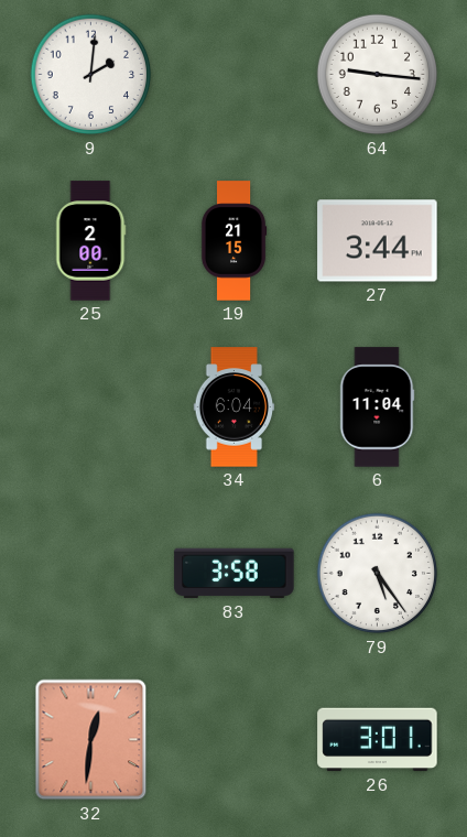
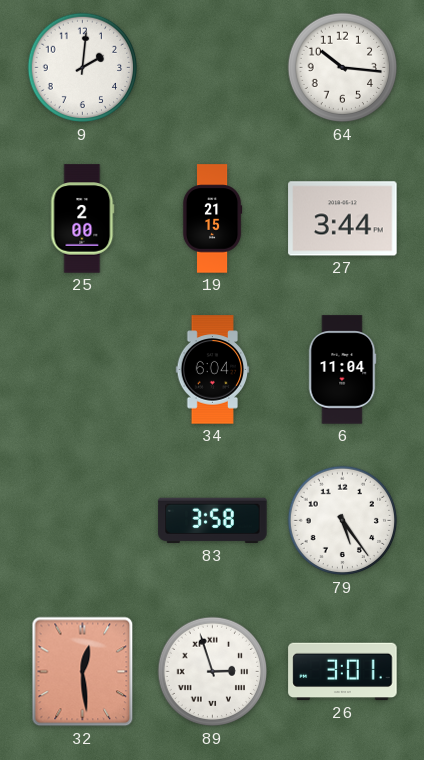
64: 9:16 -> 10:16 (343, 68)
32: 12:31 -> 12:29 (83, 672)
89: none -> 2:57 (213, 672)
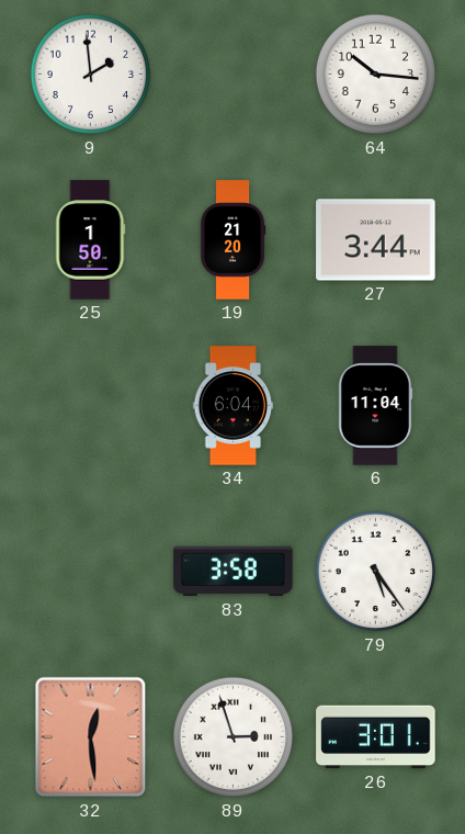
9: 2:01 -> 1:59 (91, 75)
25: 2:00 -> 1:50 (91, 240)
19: 21:15 -> 21:20 (232, 240)
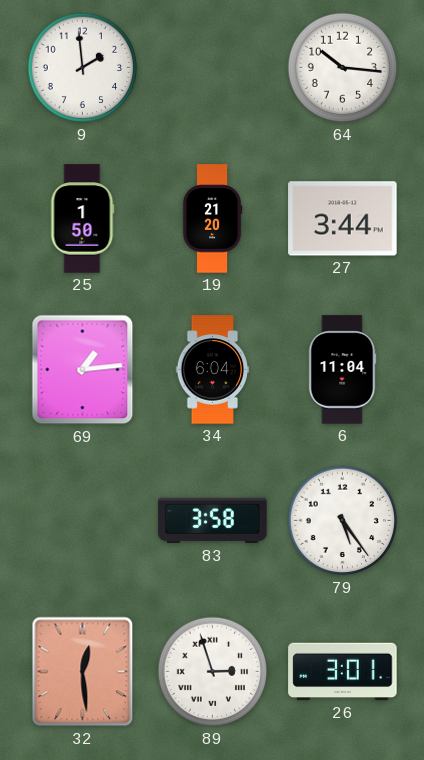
69: none -> 1:14 (83, 370)
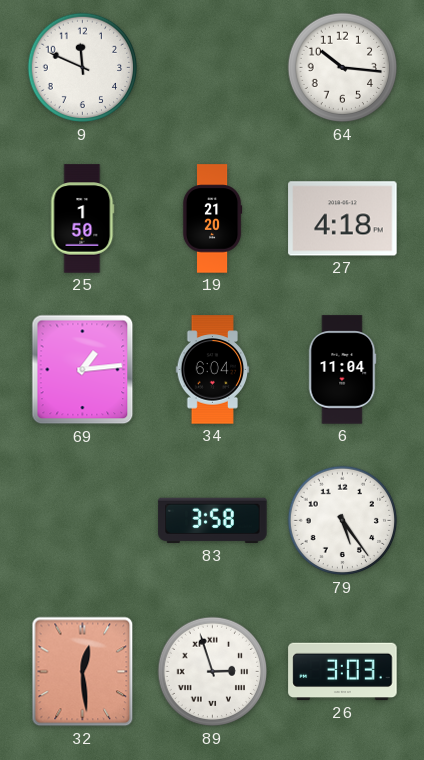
9: 1:59 -> 11:49 (83, 68)
27: 3:44 -> 4:18 (343, 219)
26: 3:01 -> 3:03 (343, 672)
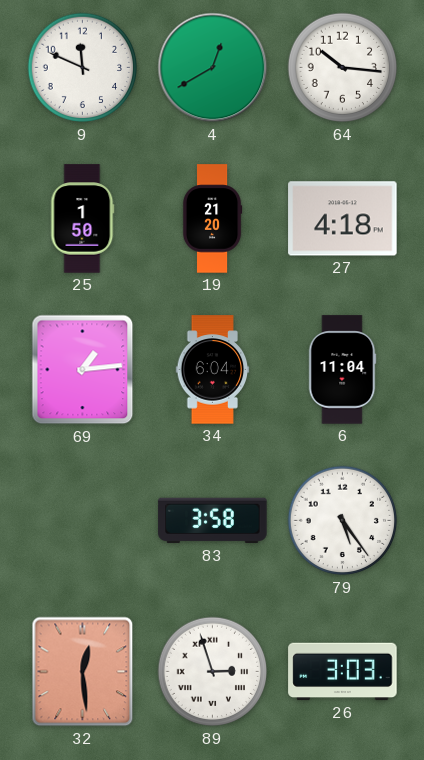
4: none -> 12:40 (213, 68)
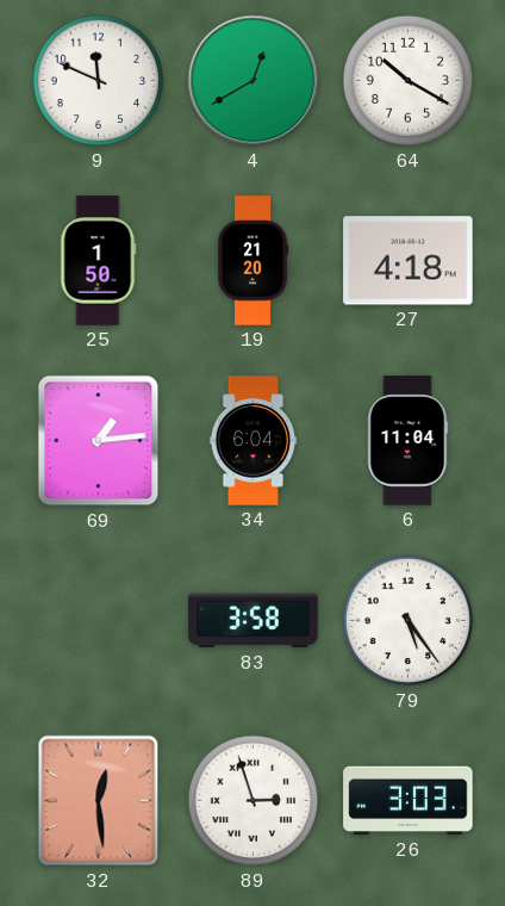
64: 10:16 -> 10:20 (409, 81)
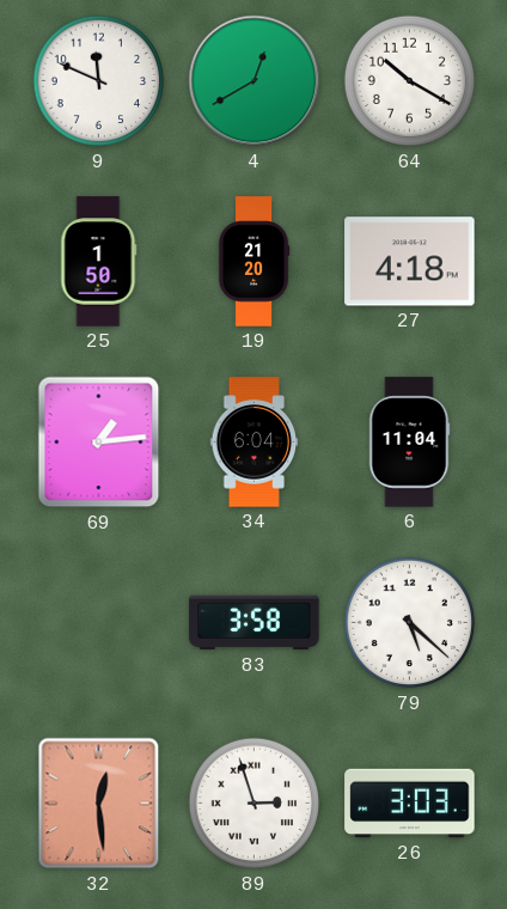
79: 5:24 -> 5:22 (410, 623)
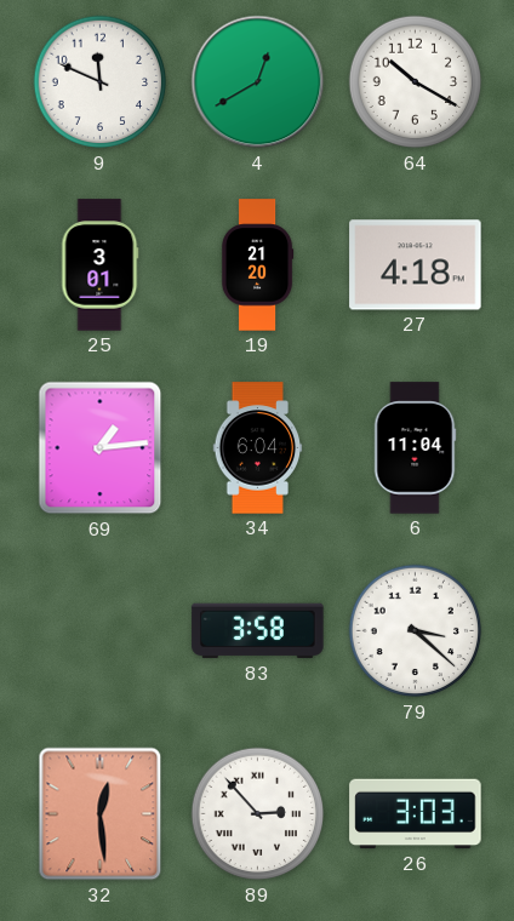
25: 1:50 -> 3:01 (101, 265)
79: 5:22 -> 3:22 (416, 631)
89: 2:57 -> 2:53 (258, 814)
